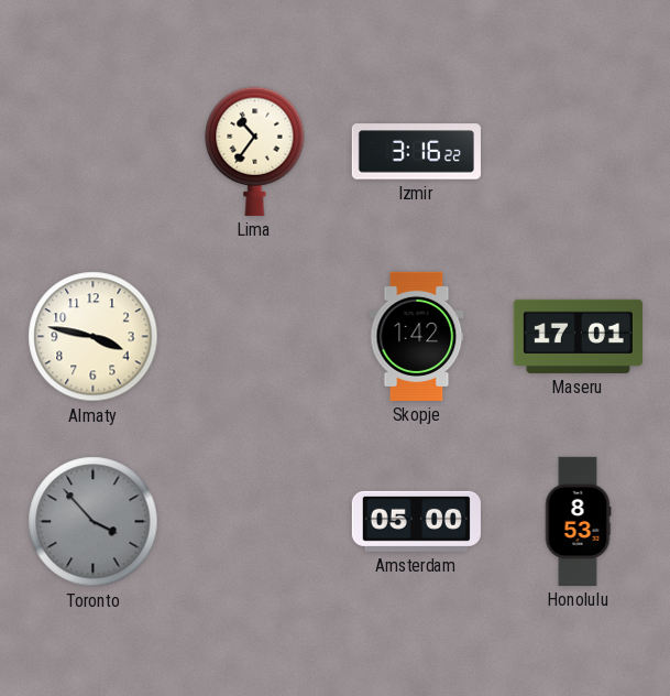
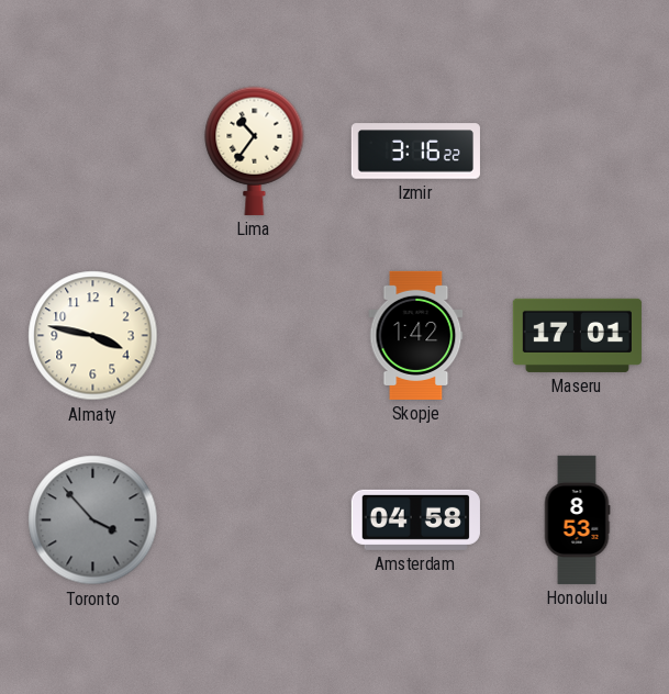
Amsterdam: 05:00 -> 04:58 (415, 519)
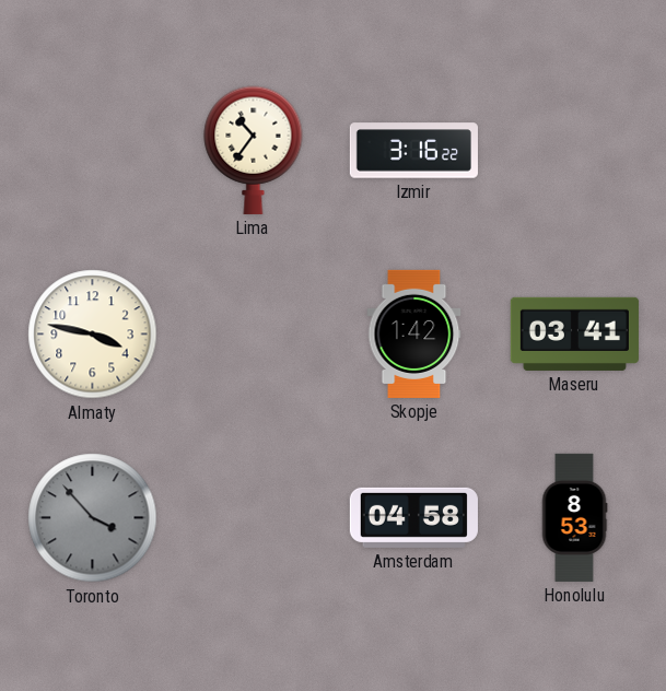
Maseru: 17:01 -> 03:41 (574, 333)
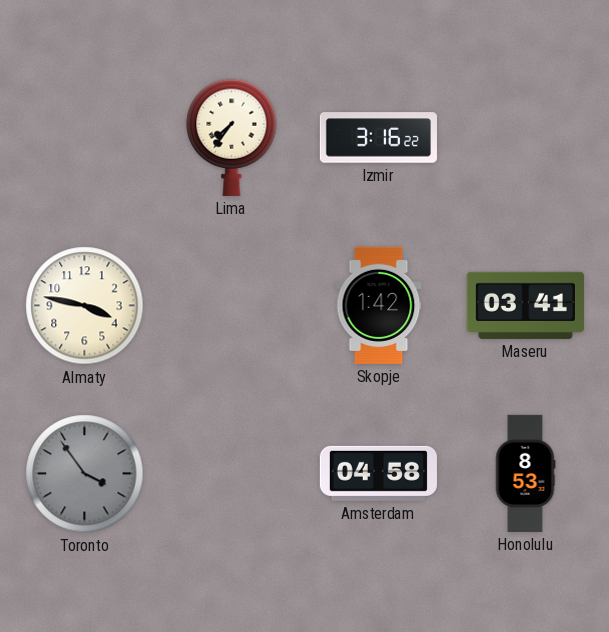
Lima: 10:36 -> 7:36 (232, 137)
Toronto: 3:53 -> 3:54 (85, 474)
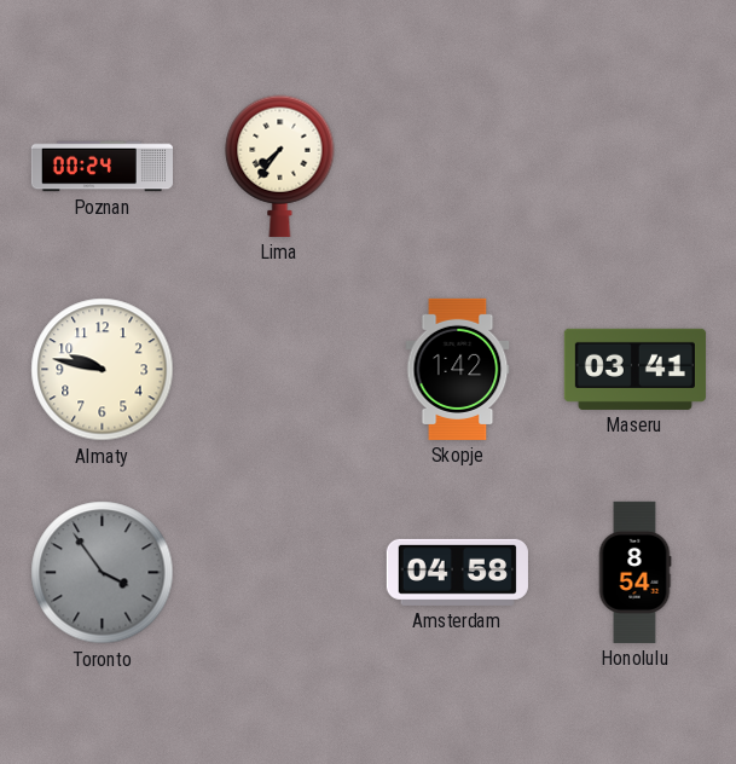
Poznan: none -> 00:24 (102, 167)
Izmir: 3:16 -> none (378, 138)
Almaty: 3:47 -> 9:47 (103, 370)
Honolulu: 8:53 -> 8:54 (634, 572)
